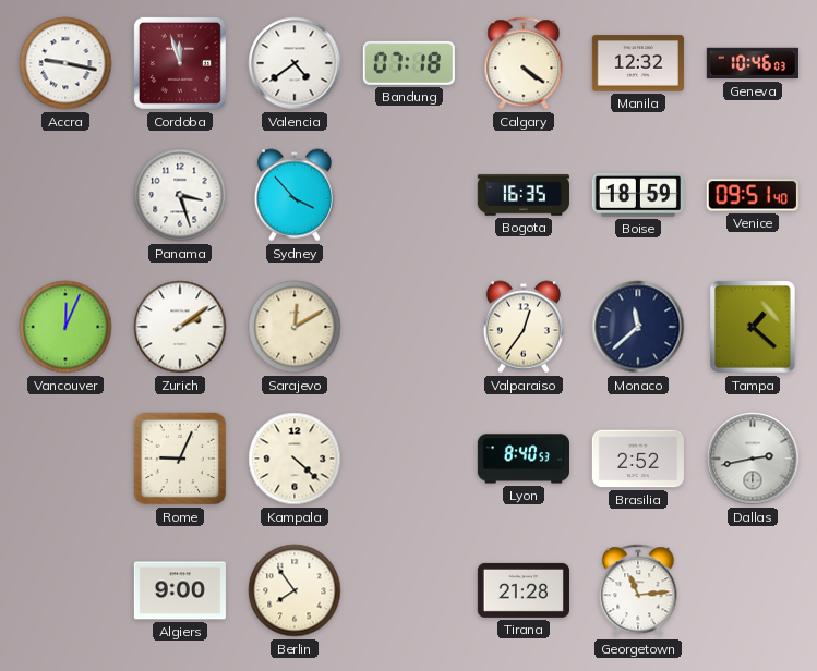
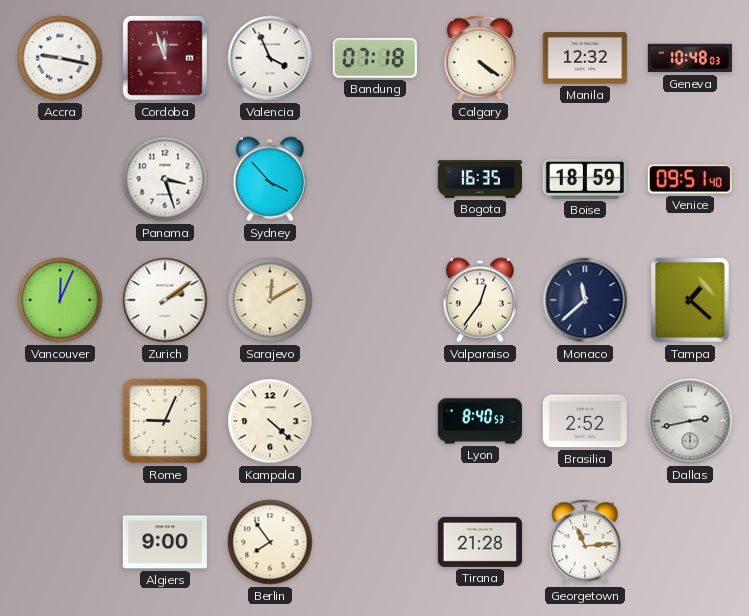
Valencia: 4:39 -> 3:56 (270, 58)
Geneva: 10:46 -> 10:48 (690, 58)
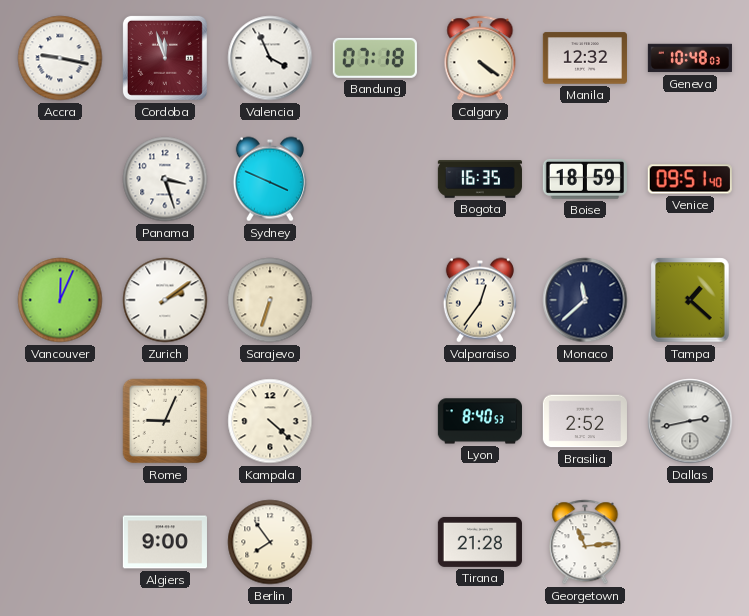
Sydney: 3:53 -> 3:49 (270, 179)
Sarajevo: 12:10 -> 6:33 (270, 300)
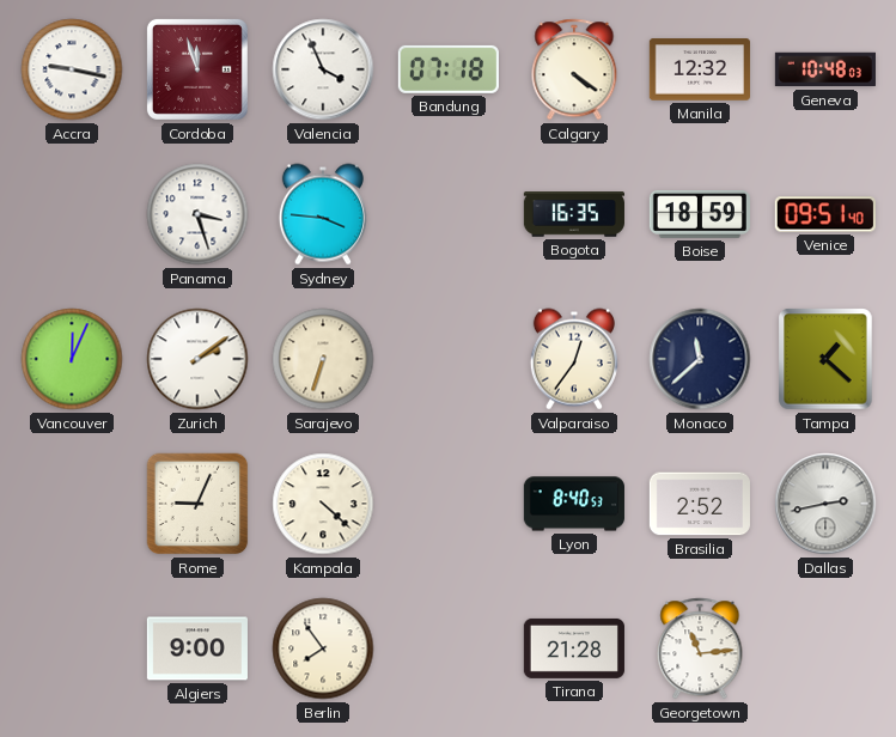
Sydney: 3:49 -> 3:46 (323, 214)
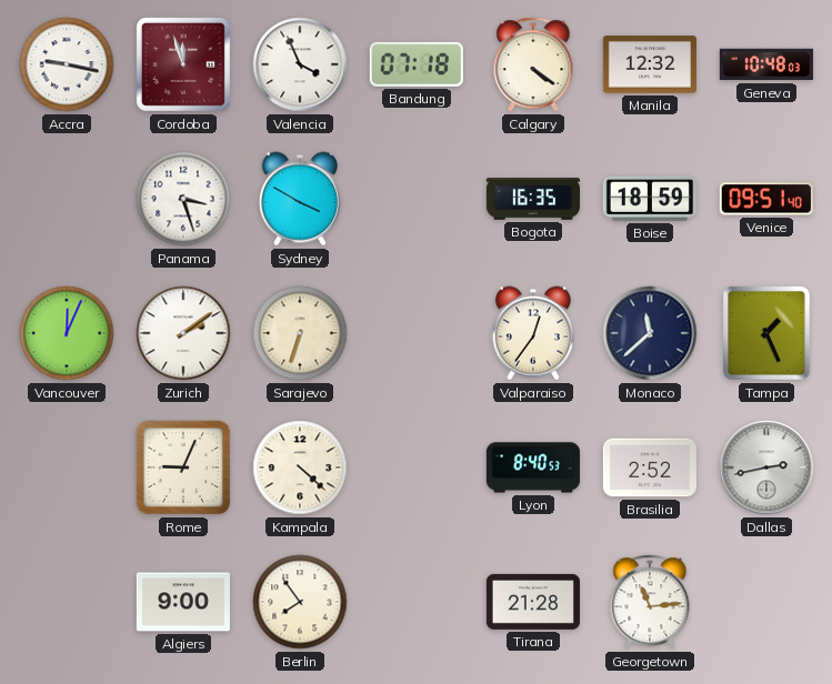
Sydney: 3:46 -> 3:50 (300, 199)
Tampa: 1:22 -> 1:26 (766, 333)
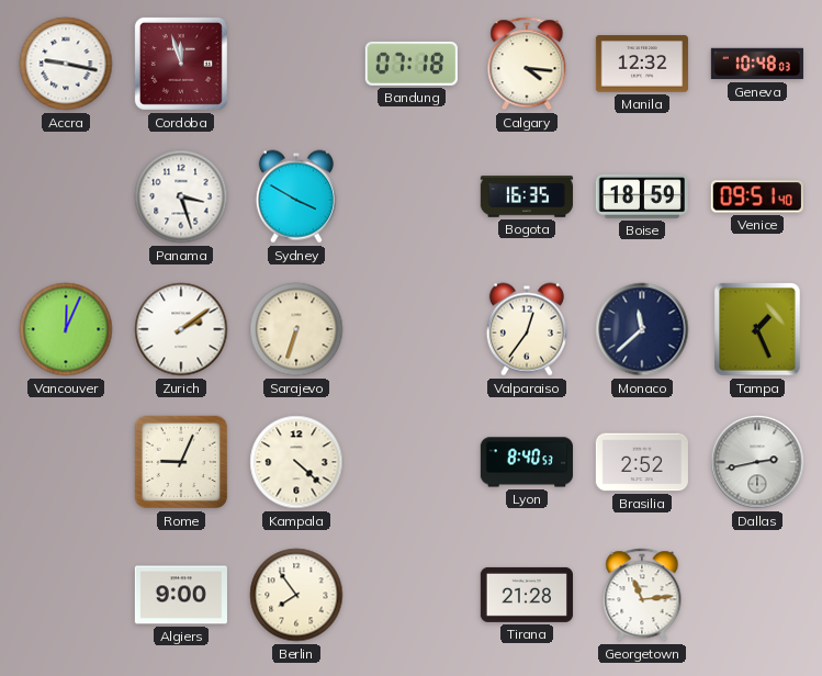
Valencia: 3:56 -> none (300, 64)
Calgary: 4:21 -> 4:16 (527, 64)
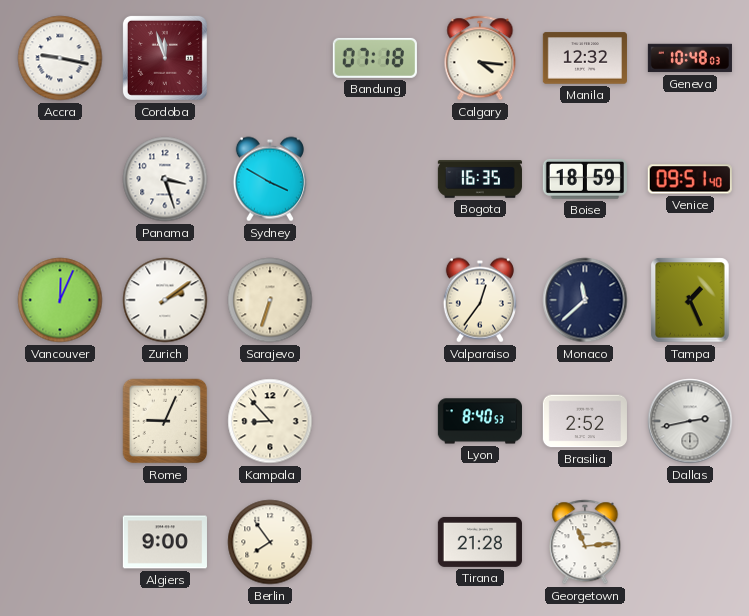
Kampala: 4:22 -> 8:53 (270, 421)
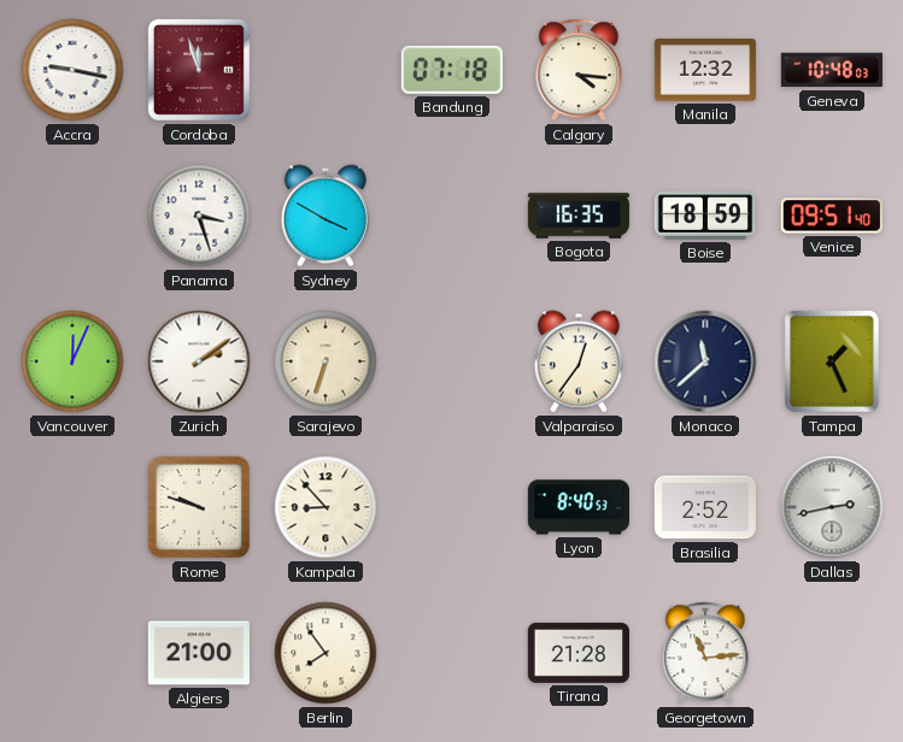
Rome: 9:04 -> 9:48 (199, 507)
Algiers: 9:00 -> 21:00 (199, 653)
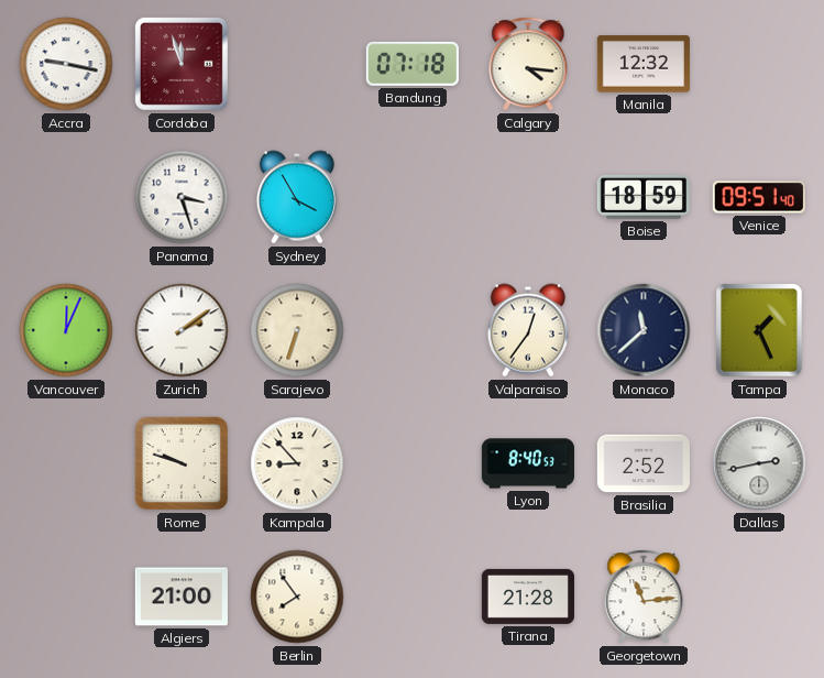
Geneva: 10:48 -> none (832, 70)
Sydney: 3:50 -> 3:55 (297, 197)
Bogota: 16:35 -> none (579, 216)
